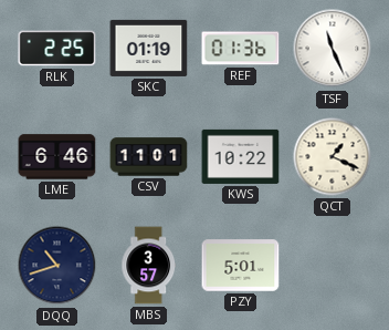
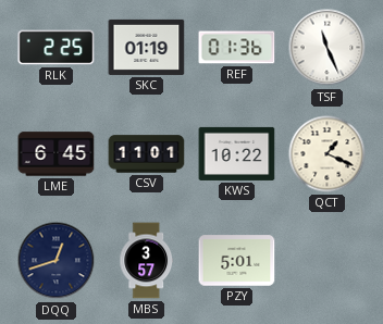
LME: 6:46 -> 6:45 (57, 154)
DQQ: 10:42 -> 12:42 (57, 261)
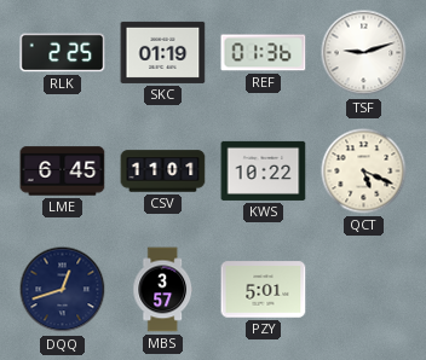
TSF: 11:26 -> 9:12 (364, 53)
QCT: 1:19 -> 5:19 (364, 172)
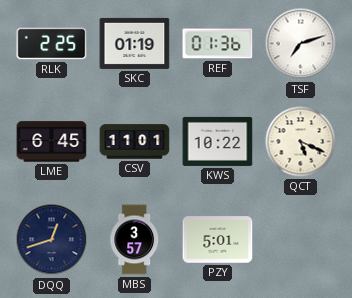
TSF: 9:12 -> 7:12 (301, 44)
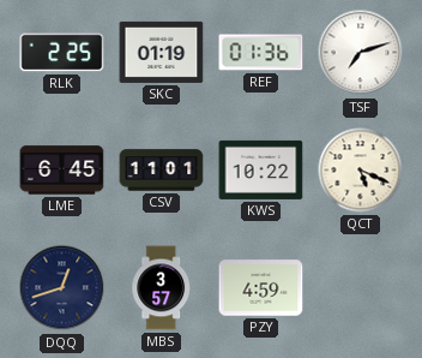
PZY: 5:01 -> 4:59 (261, 288)
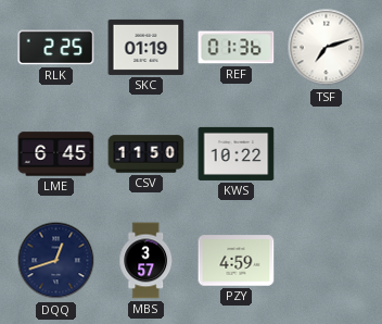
CSV: 11:01 -> 11:50 (147, 154)
QCT: 5:19 -> none (361, 171)
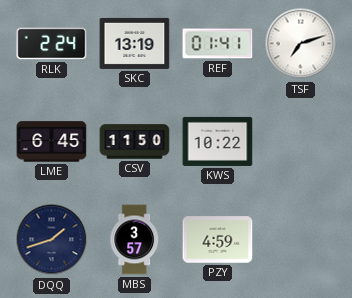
RLK: 2:25 -> 2:24 (52, 44)
SKC: 01:19 -> 13:19 (135, 43)
REF: 01:36 -> 01:41 (218, 44)
DQQ: 12:42 -> 1:42 (52, 240)
